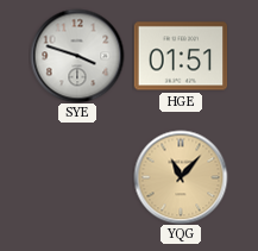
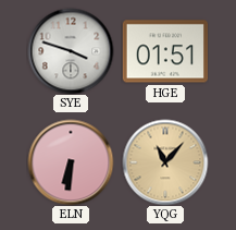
ELN: none -> 6:31 (71, 162)
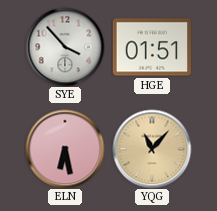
SYE: 3:48 -> 3:53 (65, 47)
ELN: 6:31 -> 6:28 (65, 149)
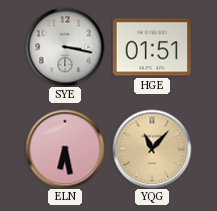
SYE: 3:53 -> 3:17 (65, 47)
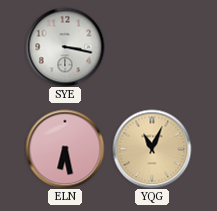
HGE: 01:51 -> none (152, 47)
YQG: 11:07 -> 11:04 (152, 149)
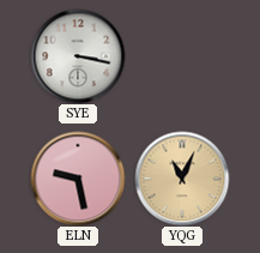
ELN: 6:28 -> 9:28 (78, 179)
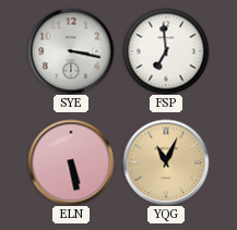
FSP: none -> 6:59 (166, 51)
ELN: 9:28 -> 5:28 (71, 162)
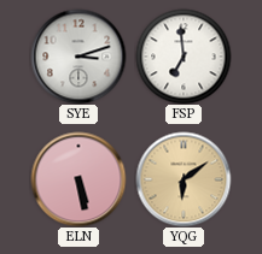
SYE: 3:17 -> 3:12 (78, 57)
YQG: 11:04 -> 6:09 (184, 179)
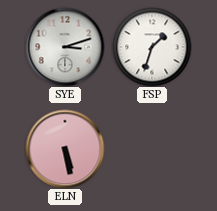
FSP: 6:59 -> 1:33 (152, 47)
YQG: 6:09 -> none (184, 179)
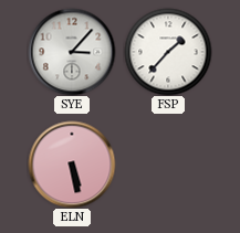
SYE: 3:12 -> 3:07 (72, 52)
FSP: 1:33 -> 1:37 (168, 52)
